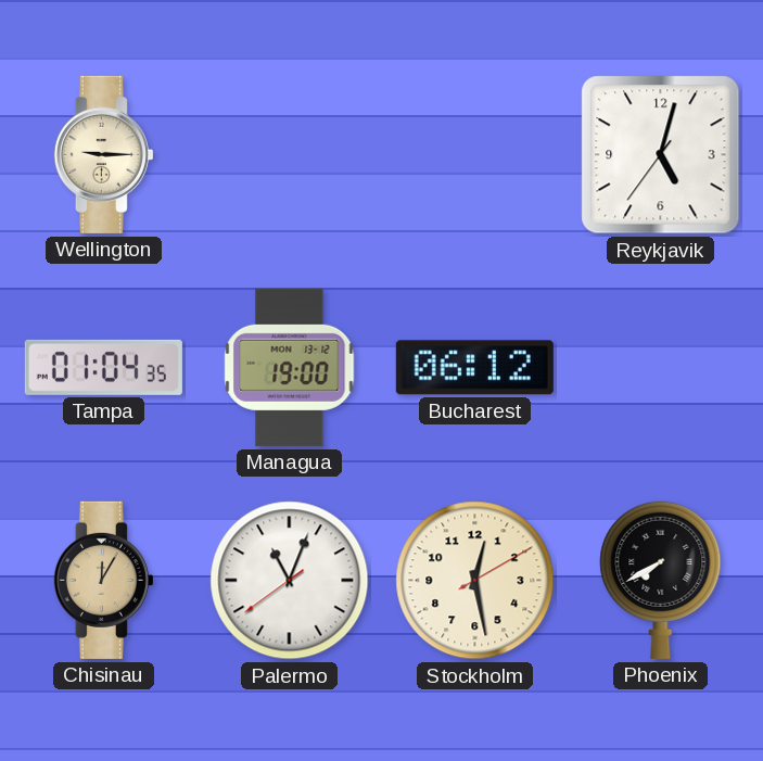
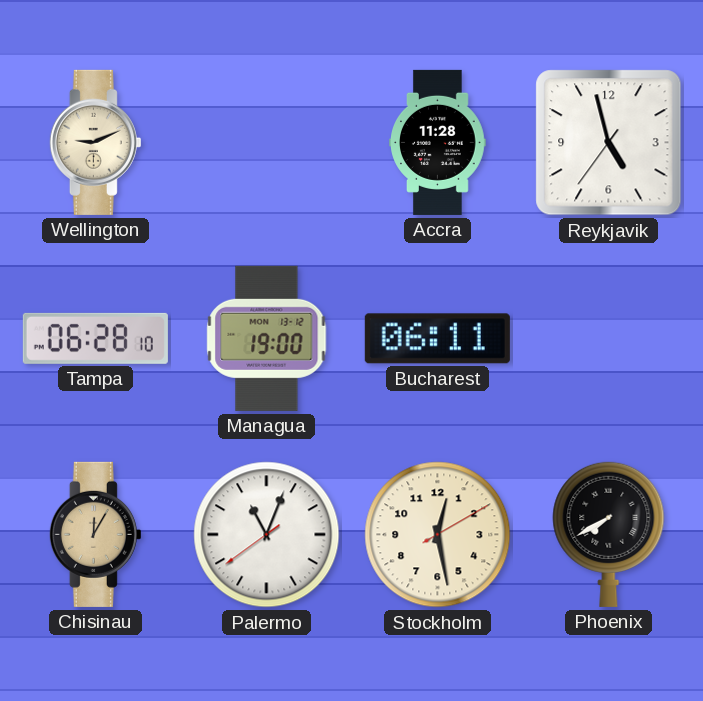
Wellington: 9:15 -> 9:11 (95, 142)
Accra: none -> 11:28 (438, 142)
Reykjavik: 5:02 -> 4:57 (609, 143)
Tampa: 01:04 -> 06:28 (95, 338)
Bucharest: 06:12 -> 06:11 (437, 339)
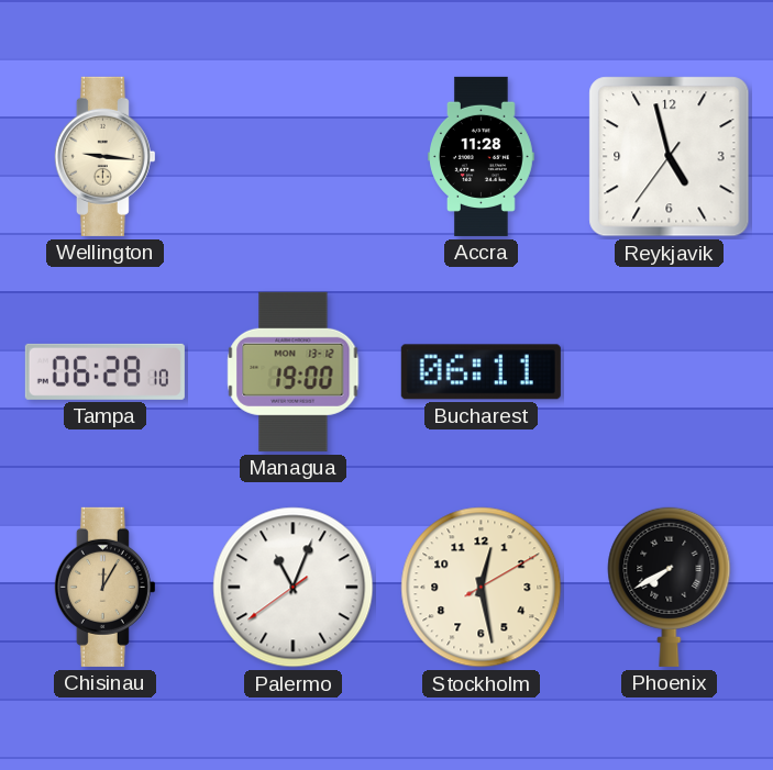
Wellington: 9:11 -> 9:16 (104, 156)
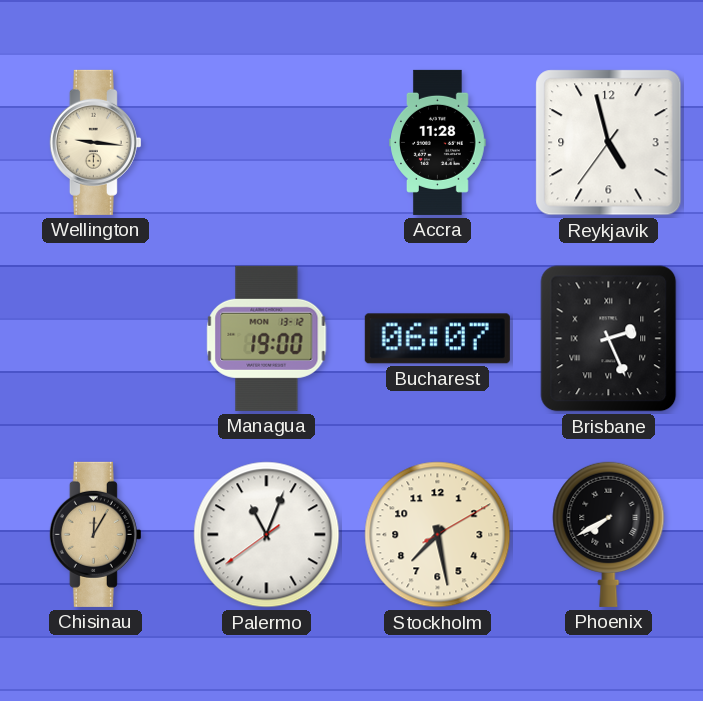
Tampa: 06:28 -> none (104, 371)
Bucharest: 06:11 -> 06:07 (437, 339)
Brisbane: none -> 2:26 (609, 339)
Stockholm: 12:28 -> 7:28 (438, 535)
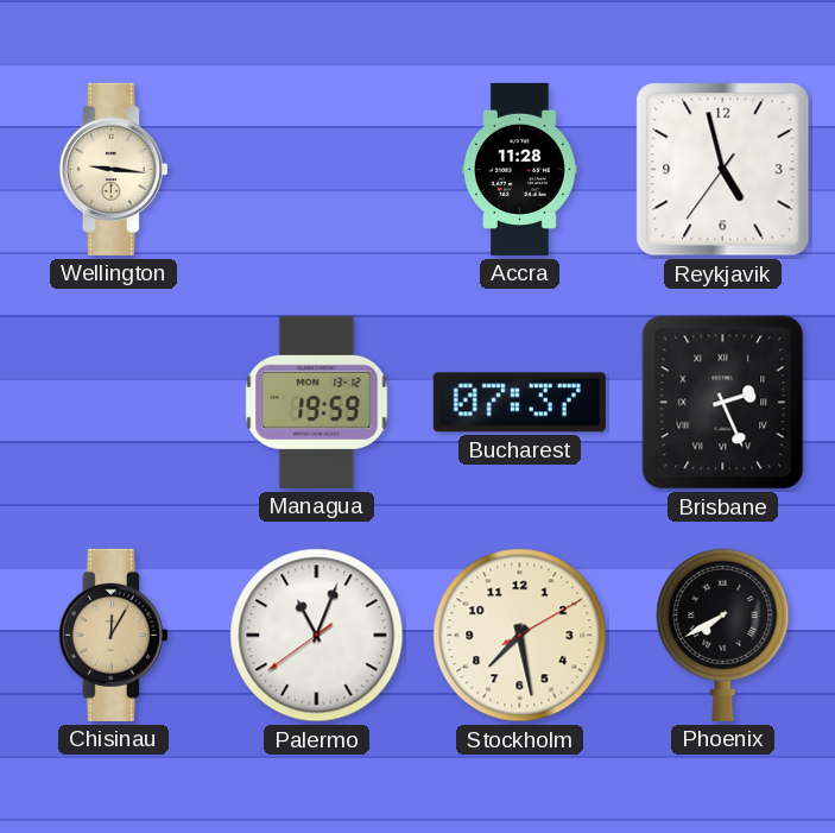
Managua: 19:00 -> 19:59 (317, 402)
Bucharest: 06:07 -> 07:37 (519, 403)
